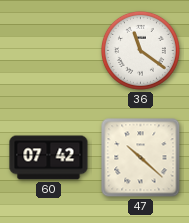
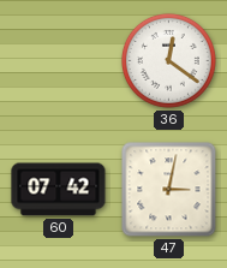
36: 11:21 -> 12:21 (168, 60)
47: 10:22 -> 3:02 (169, 190)
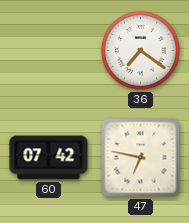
36: 12:21 -> 7:21 (140, 50)
47: 3:02 -> 6:47 (141, 158)
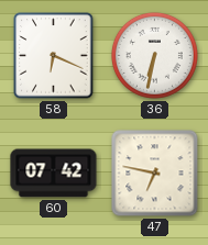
58: none -> 6:19 (54, 56)
36: 7:21 -> 6:32 (154, 55)
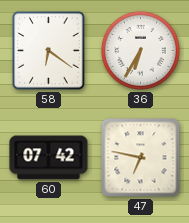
58: 6:19 -> 6:21 (49, 51)
36: 6:32 -> 6:35 (140, 50)
